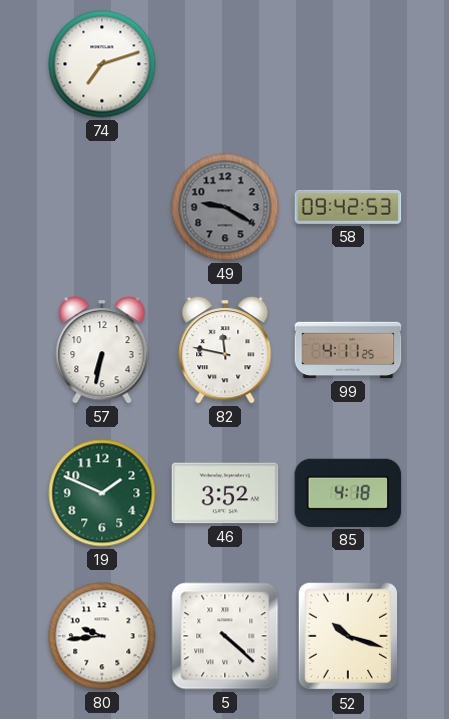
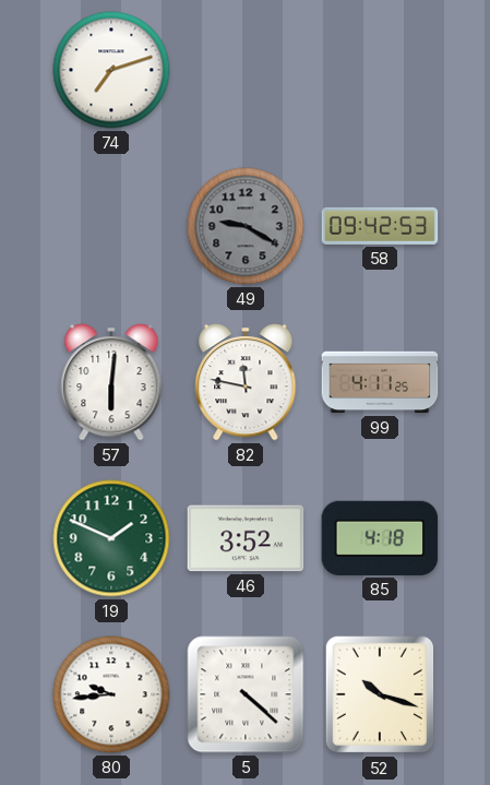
57: 6:32 -> 6:01 (111, 383)
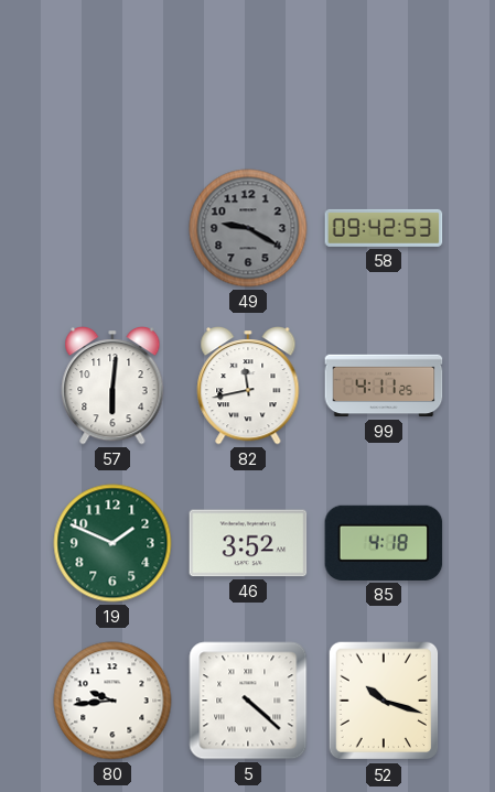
74: 7:12 -> none (111, 70)
82: 11:47 -> 11:43 (248, 387)
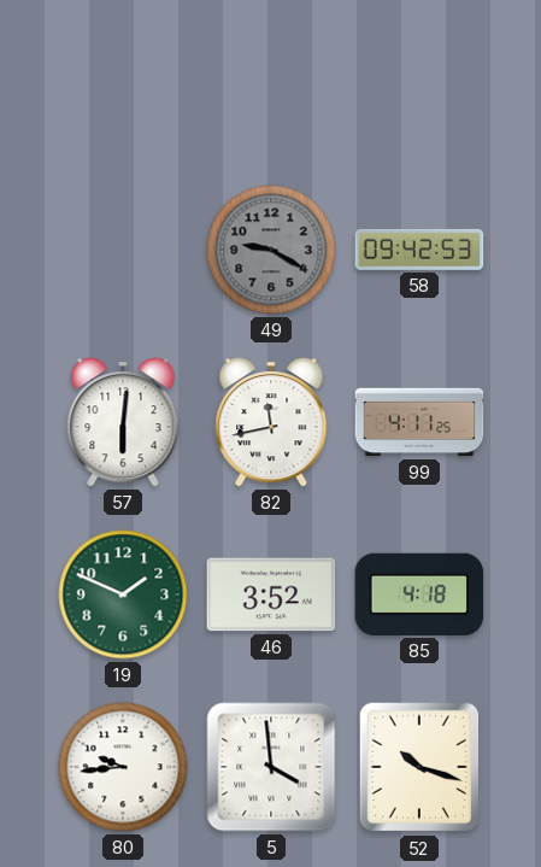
5: 4:22 -> 3:59 (271, 767)
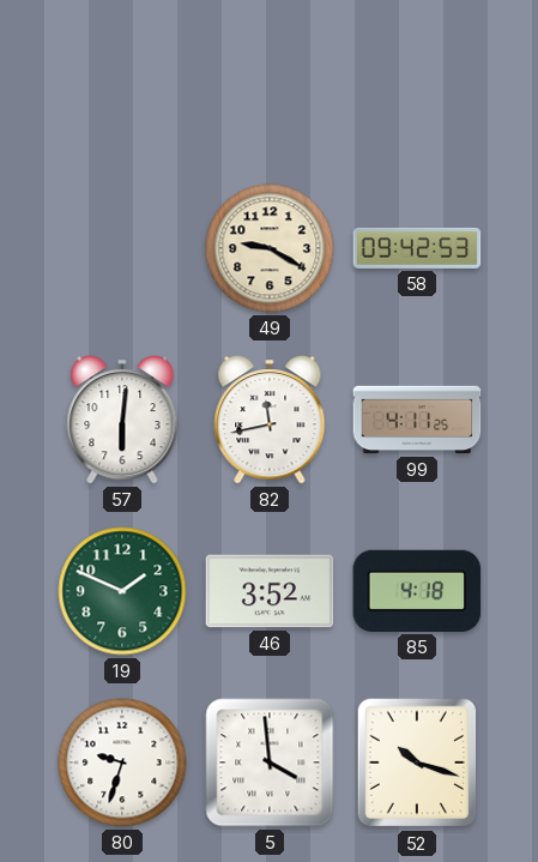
49 dial: grey -> cream (270, 248)
80: 9:44 -> 9:33 (122, 762)
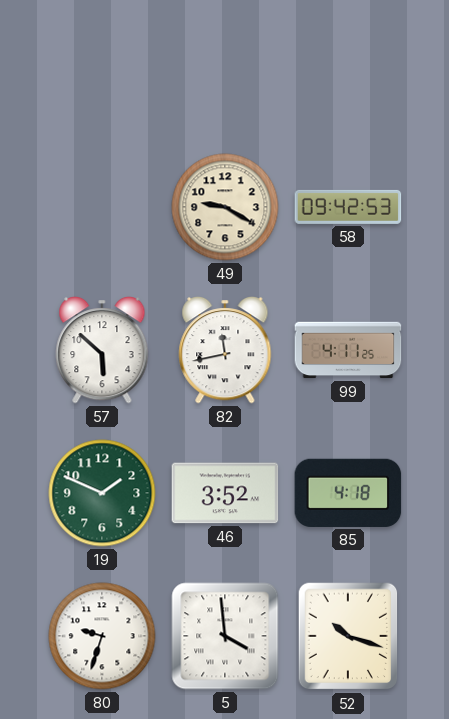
57: 6:01 -> 5:52 (102, 351)
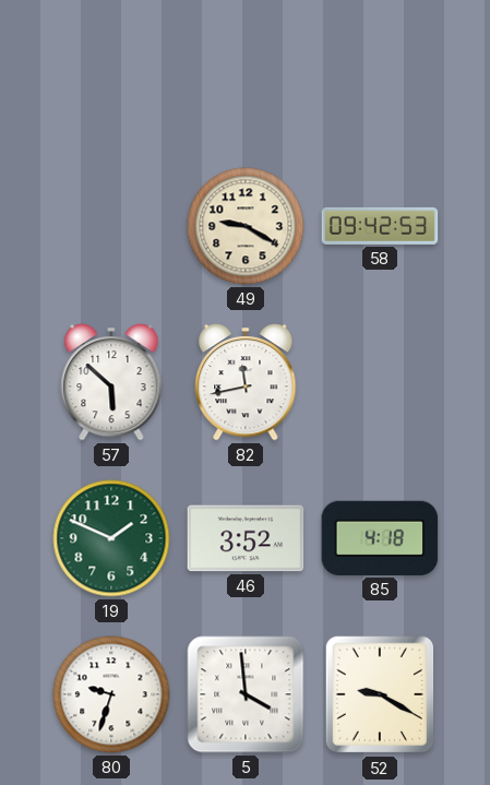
99: 4:11 -> none (348, 350)
52: 10:18 -> 9:20 (380, 694)
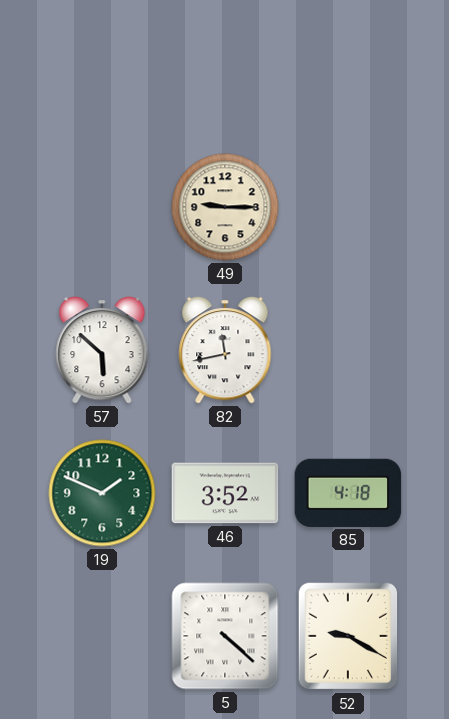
49: 9:20 -> 9:15 (225, 207)
58: 09:42 -> none (380, 226)
80: 9:33 -> none (111, 694)
5: 3:59 -> 4:22 (225, 636)
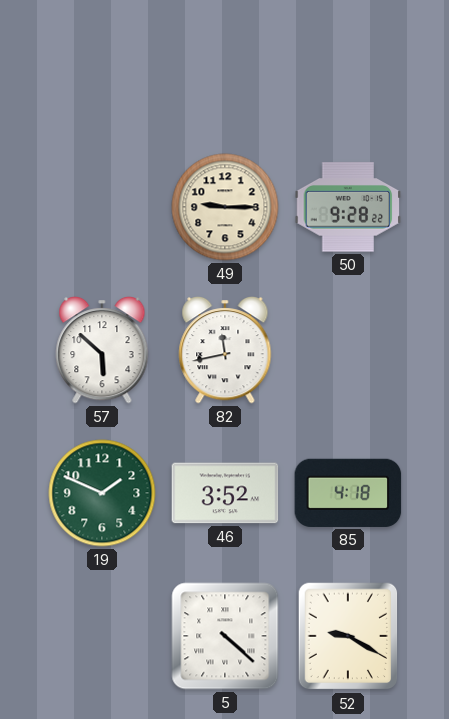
50: none -> 9:28 (348, 207)
